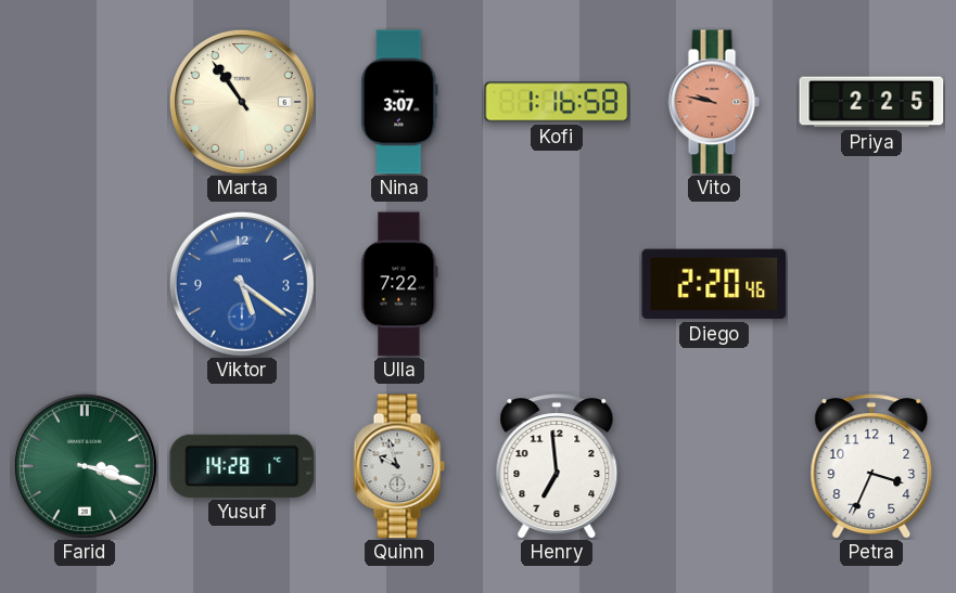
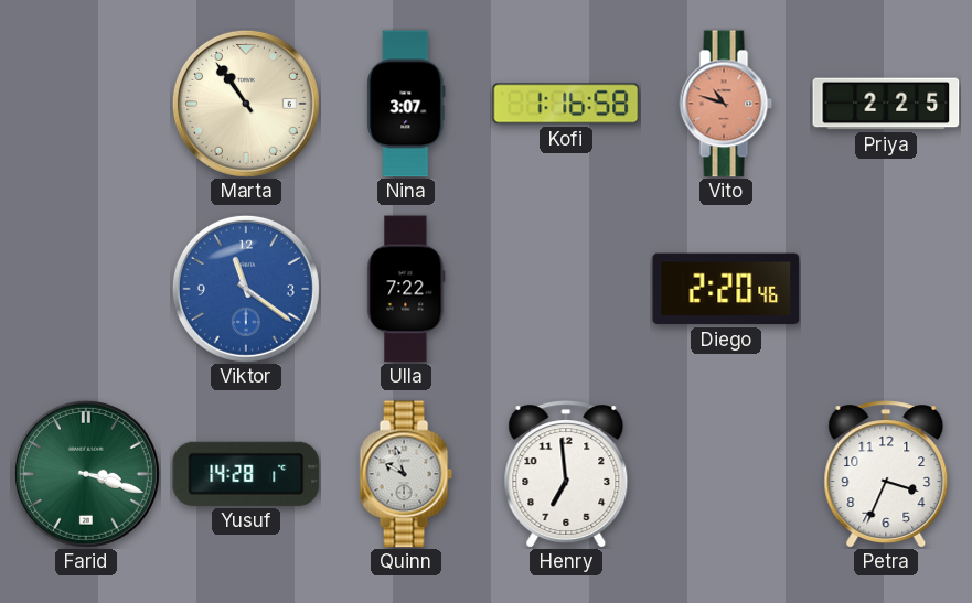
Vito: 9:47 -> 10:48 (726, 104)
Viktor: 5:21 -> 11:21 (246, 289)
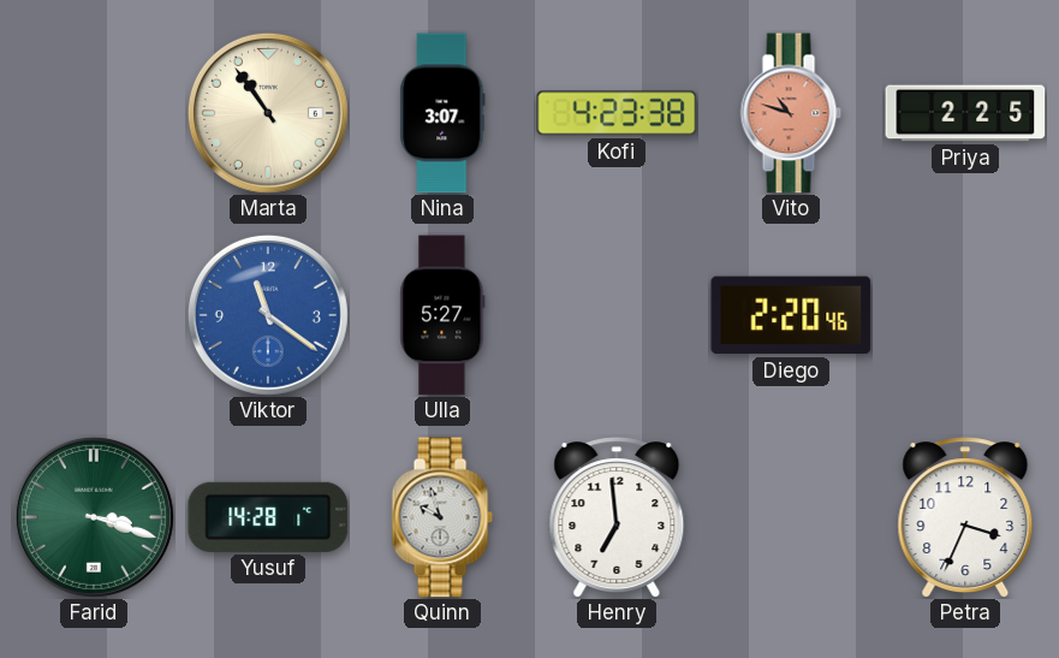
Kofi: 1:16 -> 4:23 (617, 113)
Ulla: 7:22 -> 5:27 (442, 315)
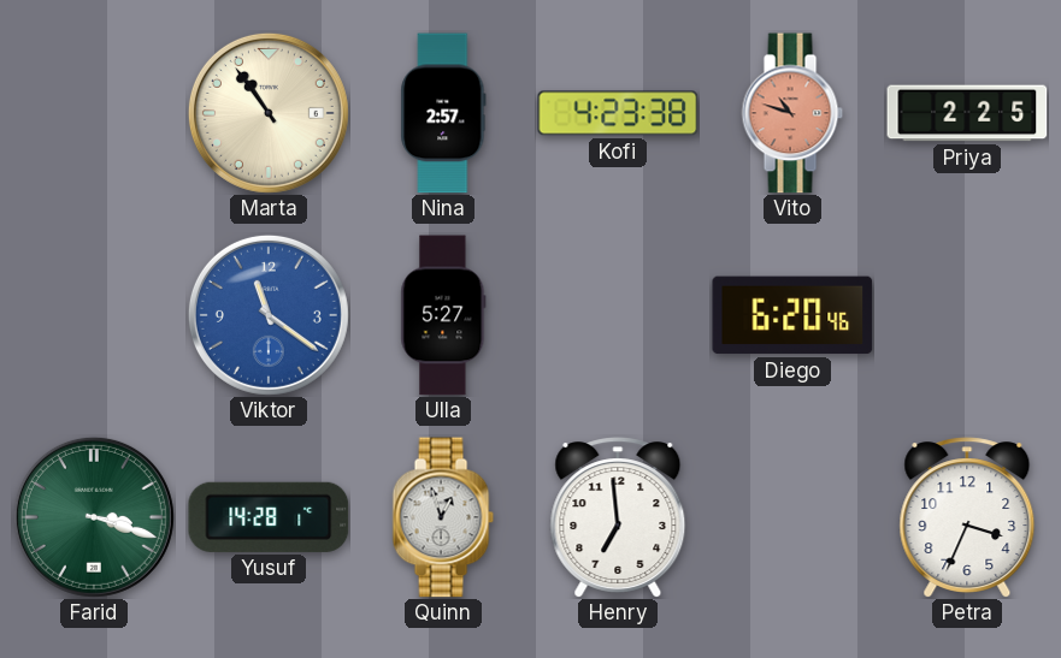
Nina: 3:07 -> 2:57 (443, 113)
Diego: 2:20 -> 6:20 (792, 315)
Quinn: 9:57 -> 12:57 (443, 517)
